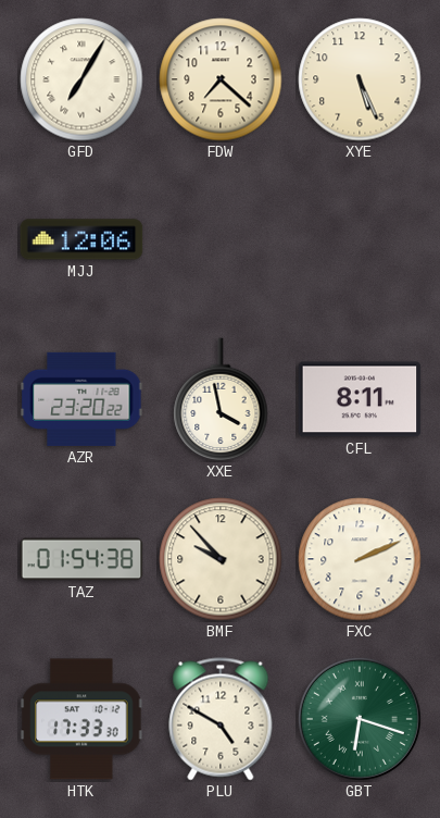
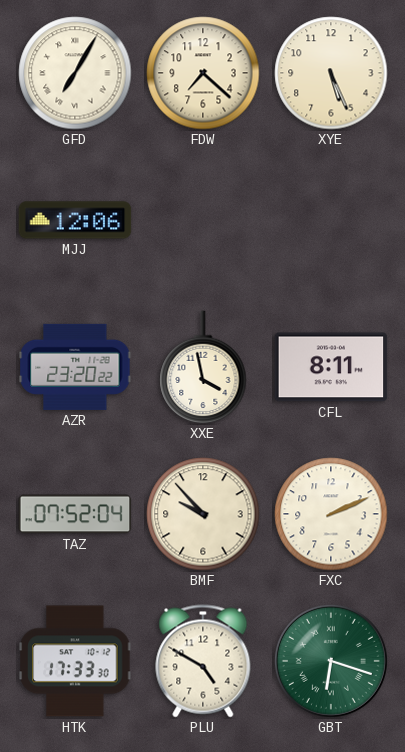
TAZ: 01:54 -> 07:52 (75, 514)
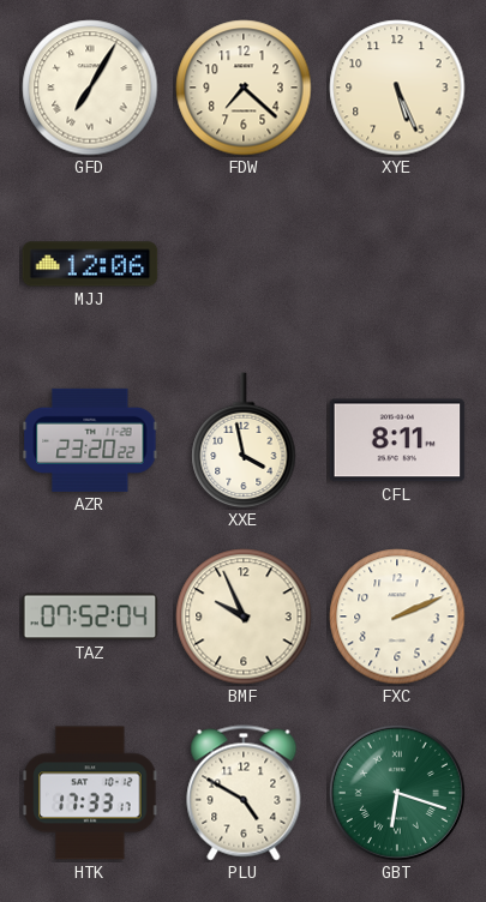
BMF: 9:53 -> 9:56 (244, 617)
HTK: 17:33:30 -> 17:33:17 (90, 793)
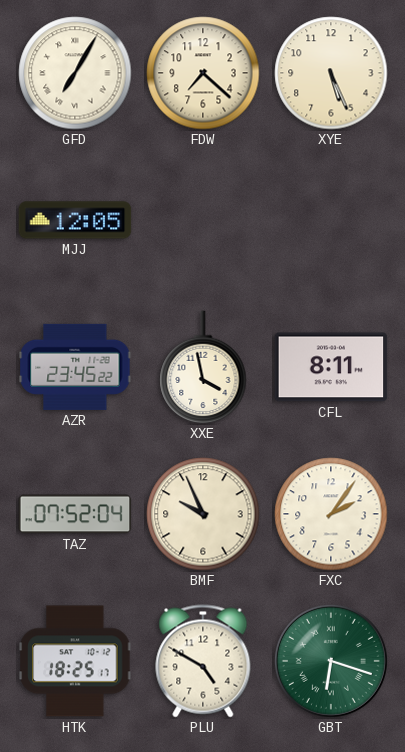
MJJ: 12:06 -> 12:05 (75, 220)
AZR: 23:20 -> 23:45 (75, 367)
FXC: 2:11 -> 2:06 (331, 514)
HTK: 17:33 -> 18:25 (75, 661)
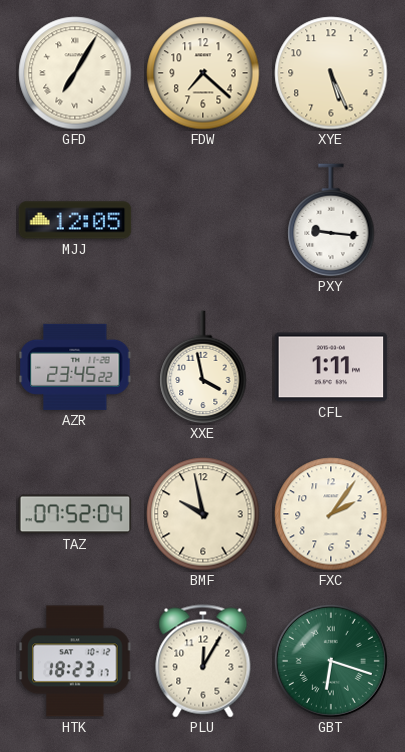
PXY: none -> 9:16 (331, 220)
CFL: 8:11 -> 1:11 (331, 367)
BMF: 9:56 -> 9:58 (203, 514)
HTK: 18:25 -> 18:23 (75, 661)
PLU: 4:50 -> 12:05 (203, 661)
